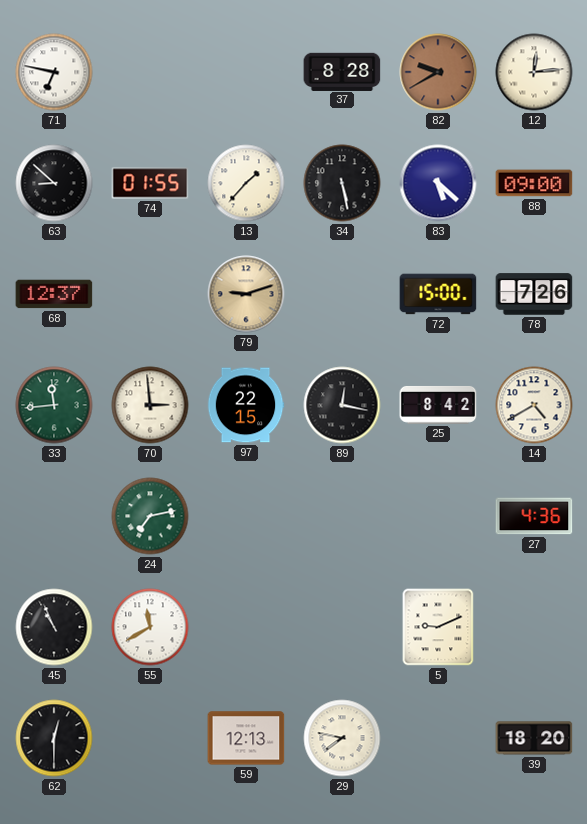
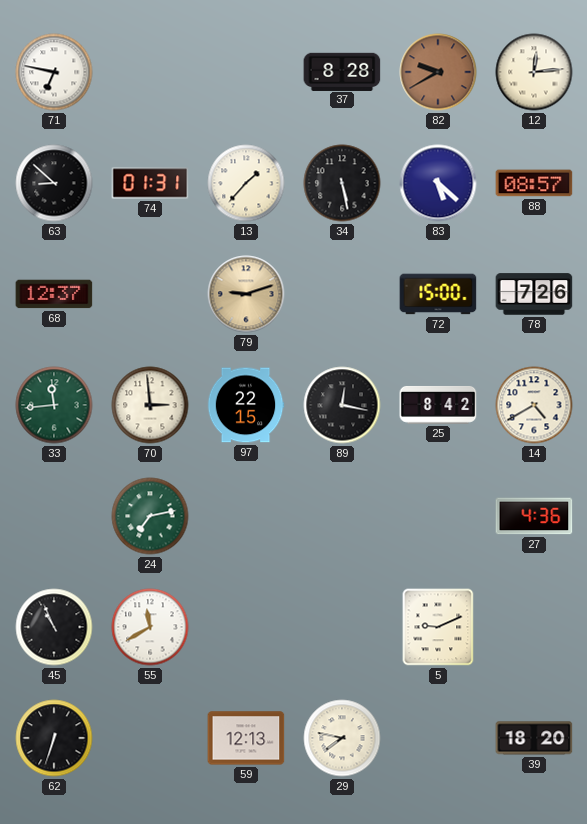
74: 01:55 -> 01:31 (150, 183)
88: 09:00 -> 08:57 (534, 183)
62: 12:30 -> 6:33 (54, 738)
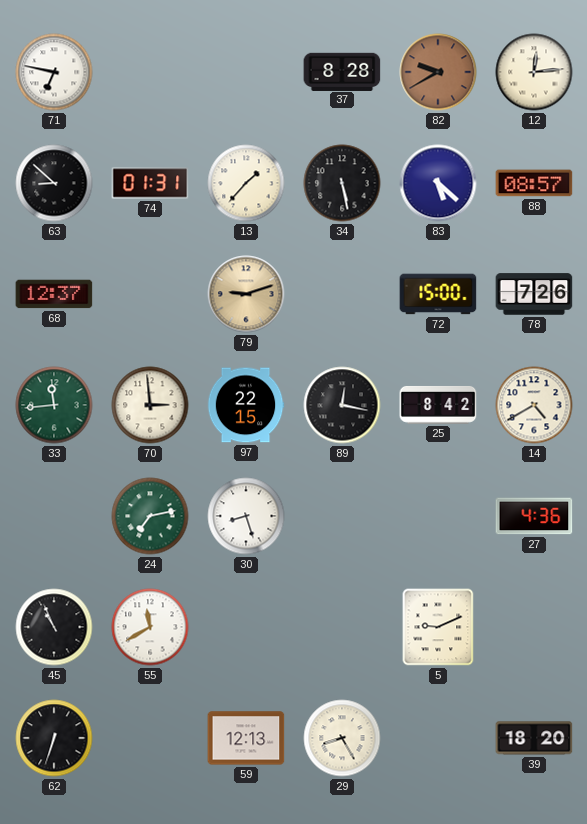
30: none -> 8:27 (246, 516)
29: 7:47 -> 8:25 (342, 738)
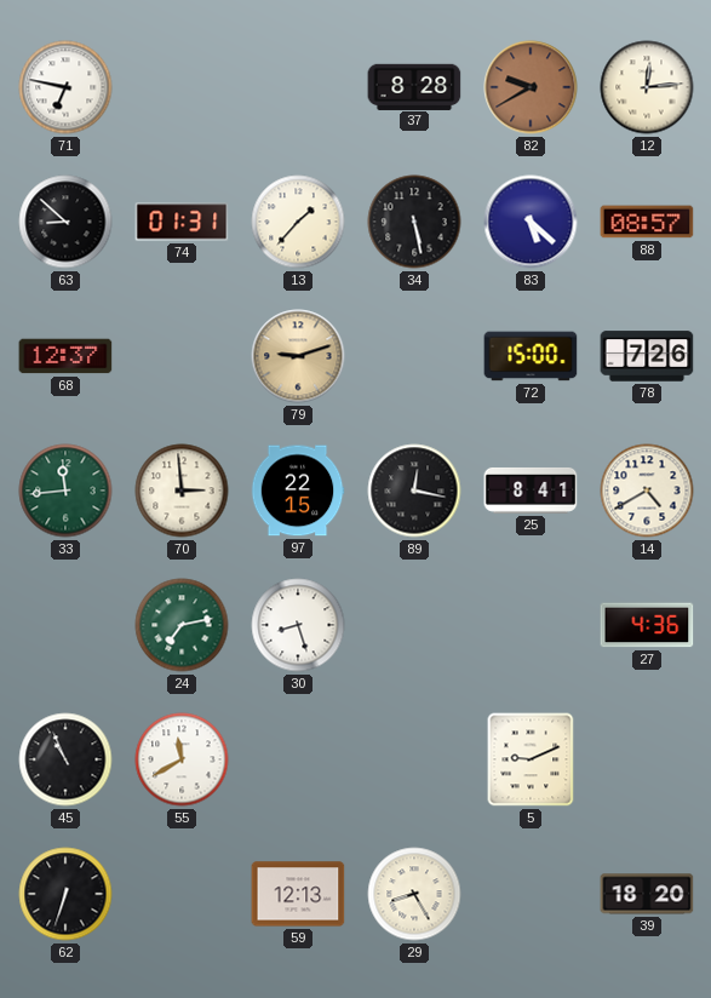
25: 8:42 -> 8:41 (531, 491)
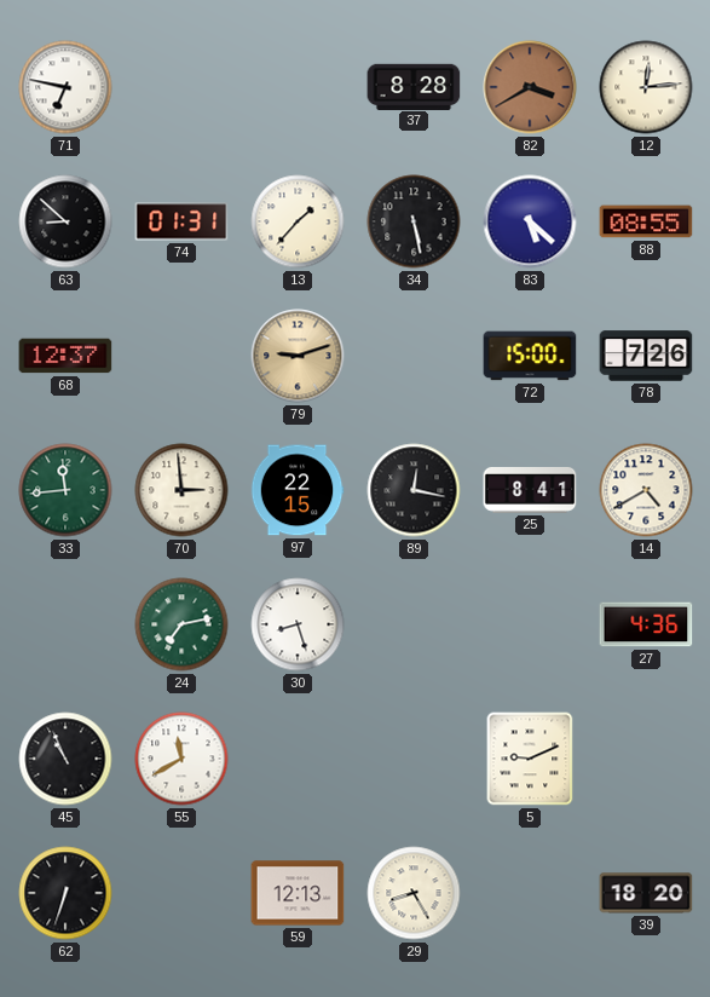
82: 9:40 -> 3:40 (530, 87)
88: 08:57 -> 08:55 (646, 221)
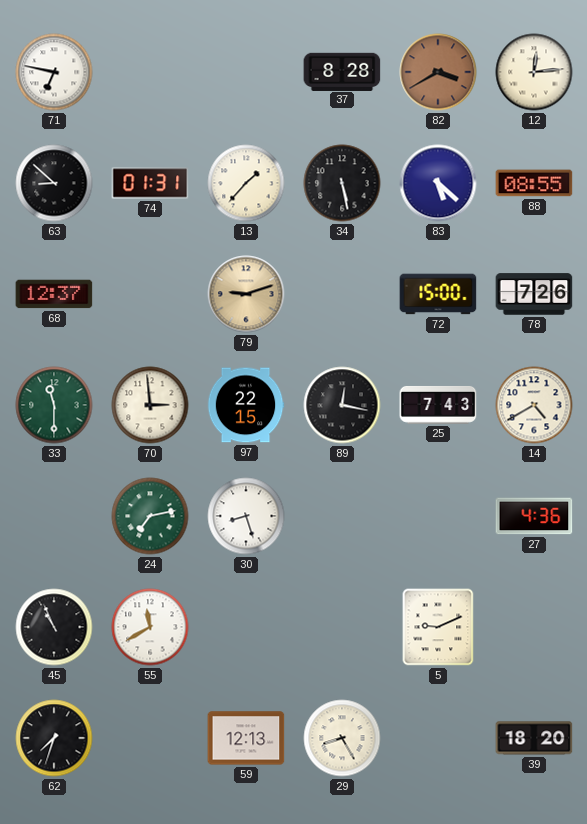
33: 11:44 -> 11:30 (54, 405)
25: 8:41 -> 7:43 (438, 405)
62: 6:33 -> 7:33 (54, 738)
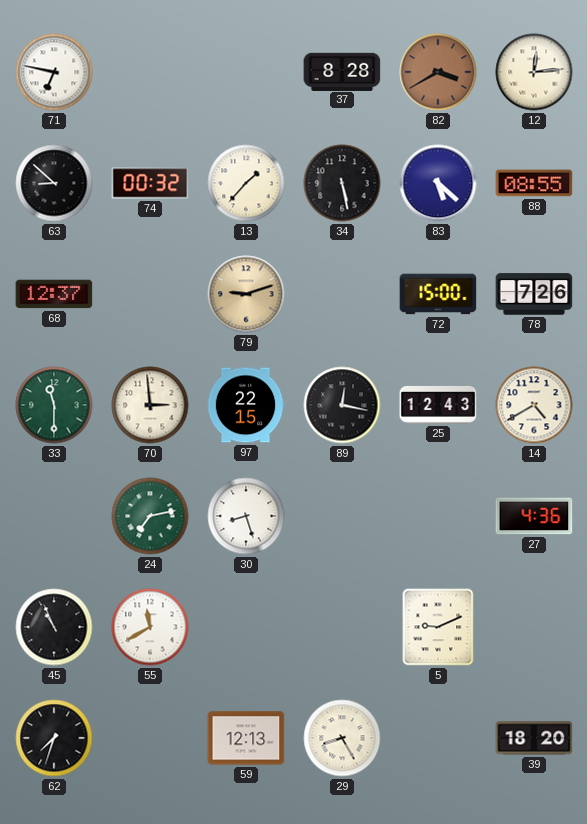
74: 01:31 -> 00:32 (150, 183)
25: 7:43 -> 12:43 (438, 405)
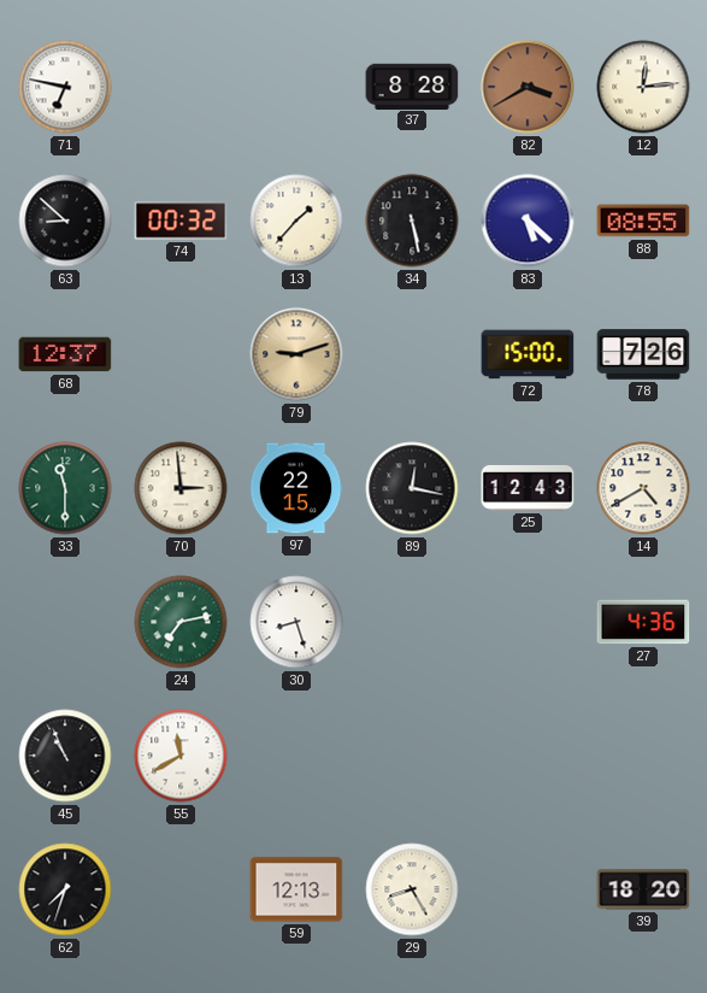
5: 9:11 -> none (438, 627)
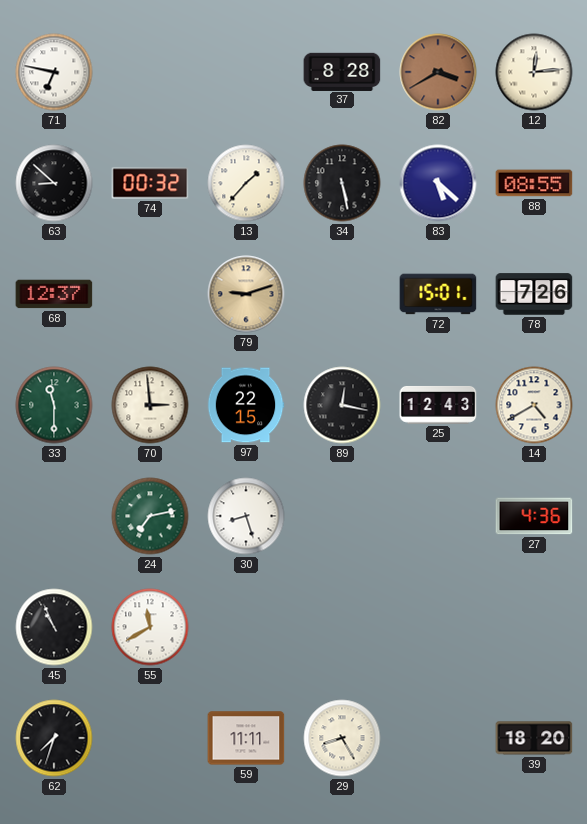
72: 15:00 -> 15:01 (438, 294)
59: 12:13 -> 11:11 (246, 738)
